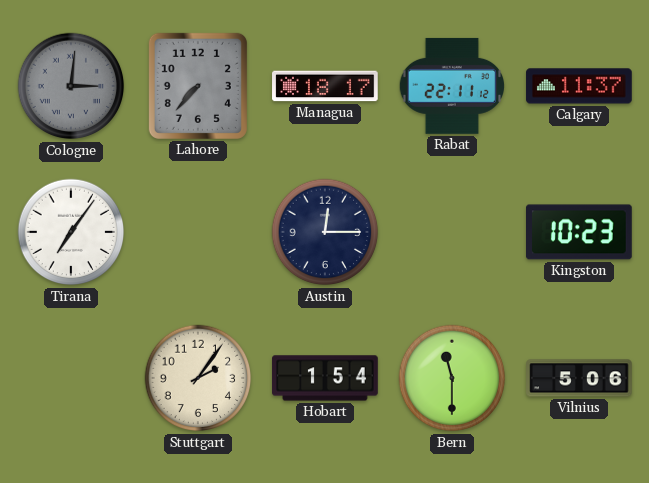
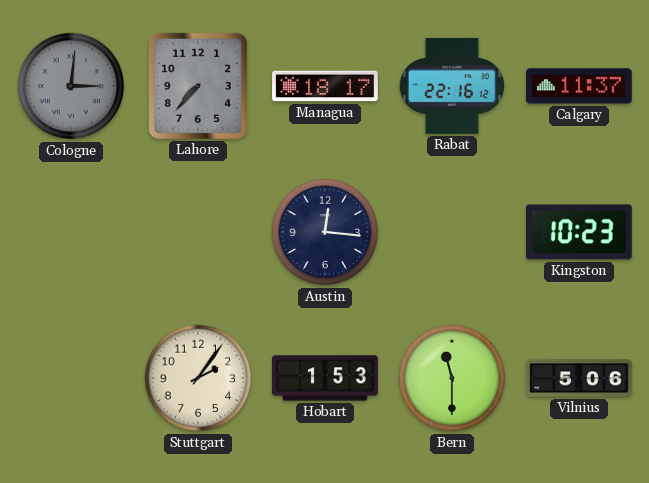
Rabat: 22:11 -> 22:16 (451, 86)
Tirana: 7:06 -> none (71, 232)
Austin: 12:15 -> 12:16 (325, 232)
Hobart: 1:54 -> 1:53 (325, 378)
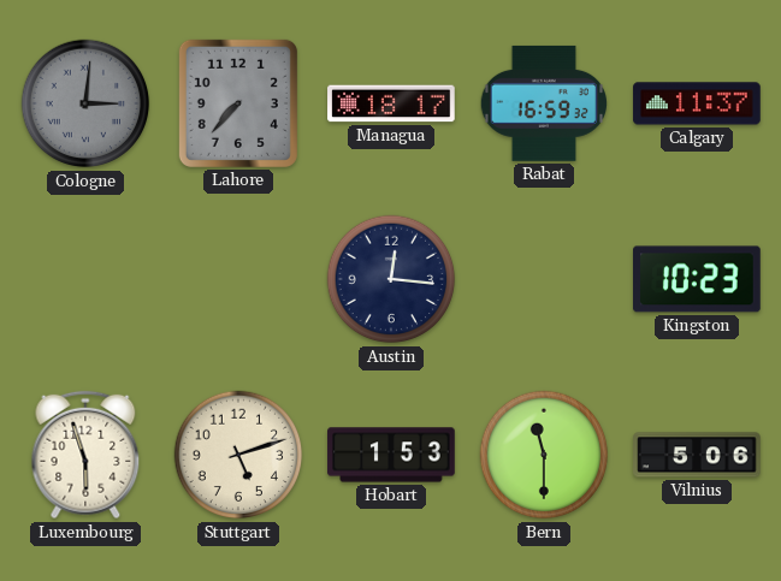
Rabat: 22:16 -> 16:59 (543, 103)
Luxembourg: none -> 5:57 (85, 455)
Stuttgart: 2:06 -> 5:12 (238, 455)
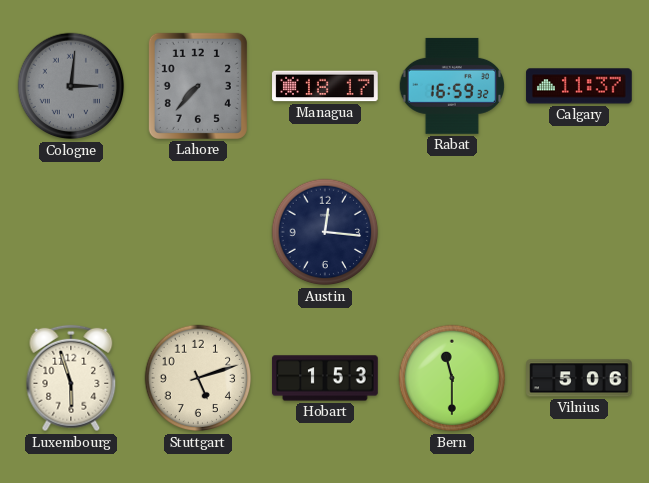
Kingston: 10:23 -> none (698, 279)
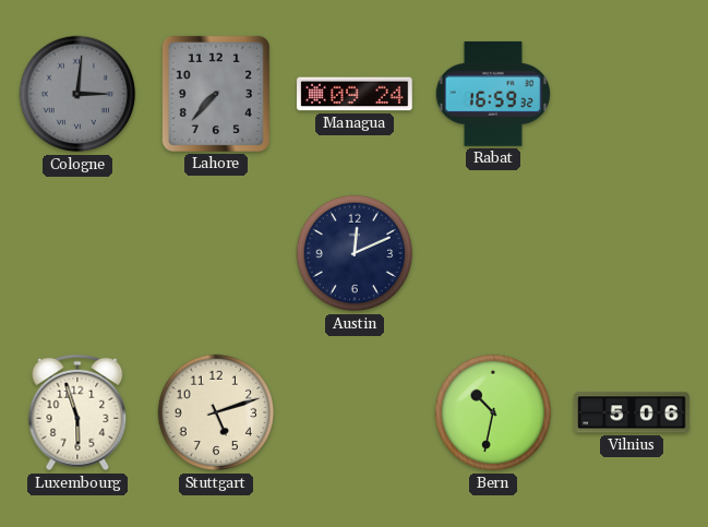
Managua: 18:17 -> 09:24 (355, 94)
Calgary: 11:37 -> none (579, 86)
Austin: 12:16 -> 12:11 (355, 253)
Hobart: 1:53 -> none (325, 378)
Bern: 11:30 -> 10:32 (493, 412)
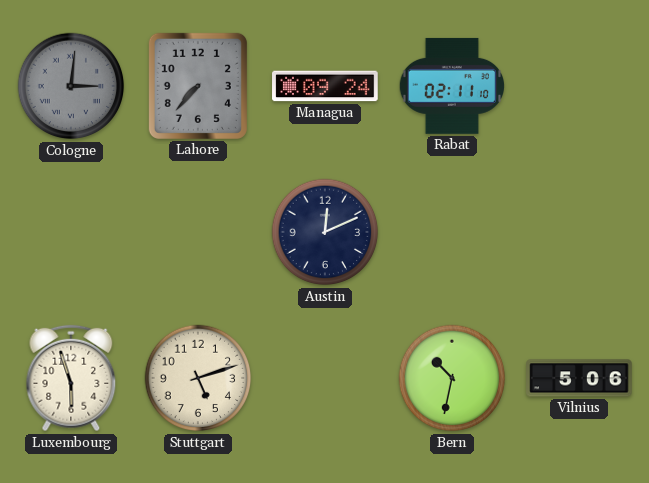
Rabat: 16:59 -> 02:11 (451, 86)
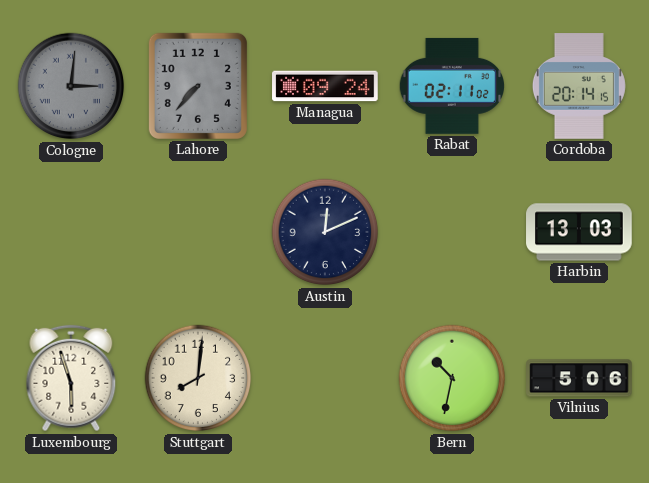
Rabat: 02:11:10 -> 02:11:02 (451, 86)
Cordoba: none -> 20:14 (579, 86)
Harbin: none -> 13:03 (579, 232)
Stuttgart: 5:12 -> 8:01 (198, 378)
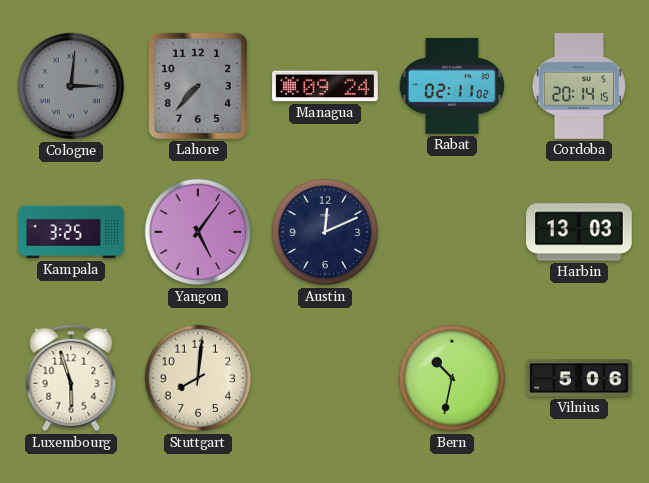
Kampala: none -> 3:25 (71, 232)
Yangon: none -> 5:06 (198, 232)
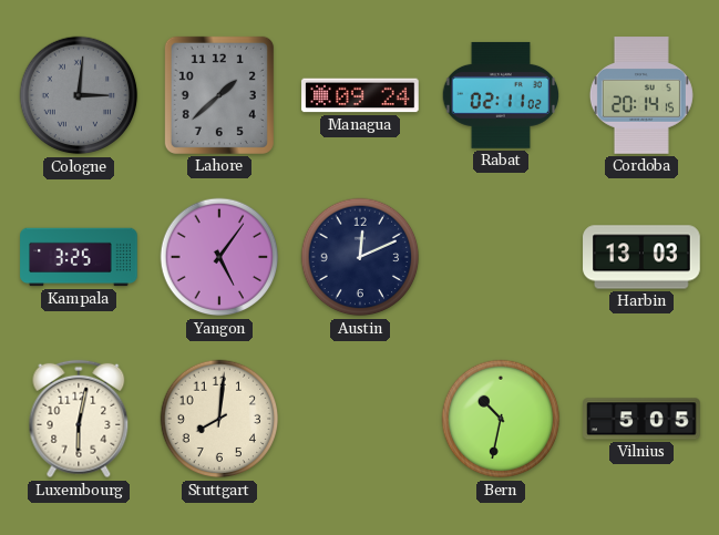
Lahore: 7:37 -> 1:38 (219, 95)
Luxembourg: 5:57 -> 6:02 (79, 419)
Vilnius: 5:06 -> 5:05 (641, 419)
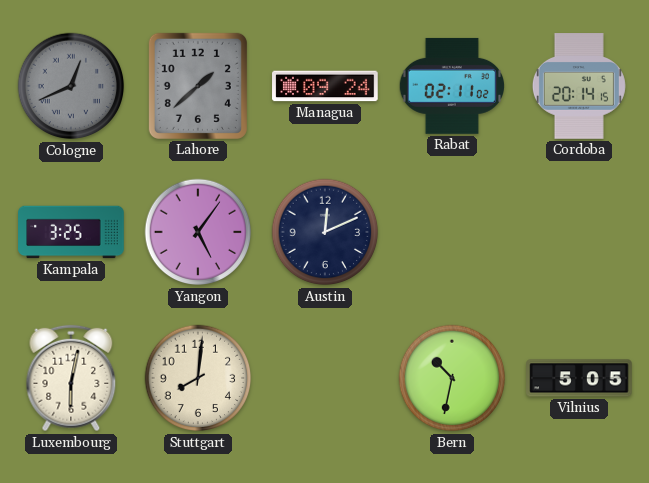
Cologne: 3:01 -> 12:41 (71, 86)
Harbin: 13:03 -> none (641, 257)
